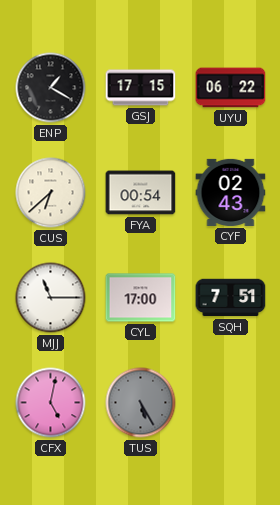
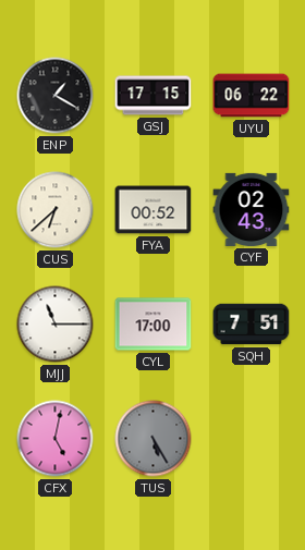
FYA: 00:54 -> 00:52 (154, 210)
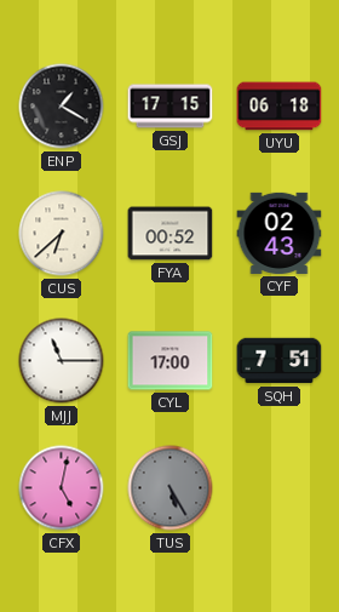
UYU: 06:22 -> 06:18 (280, 107)
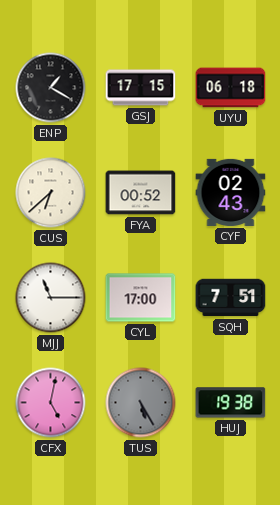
HUJ: none -> 19:38 (231, 403)
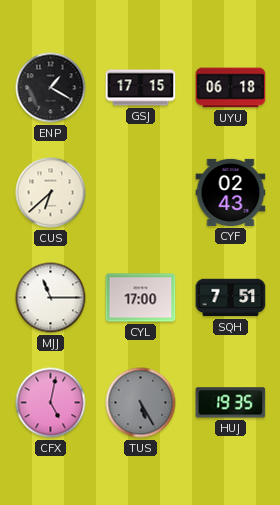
FYA: 00:52 -> none (141, 193)
HUJ: 19:38 -> 19:35 (231, 403)
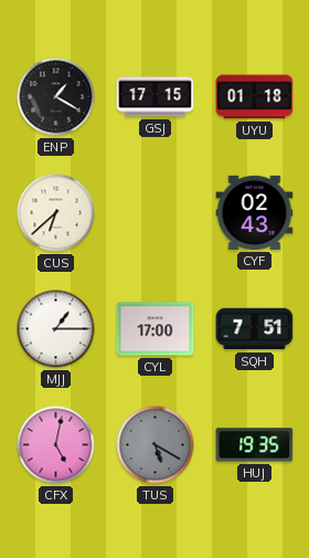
UYU: 06:18 -> 01:18 (255, 97)
MJJ: 11:15 -> 1:15 (56, 329)
TUS: 5:25 -> 5:20 (156, 445)
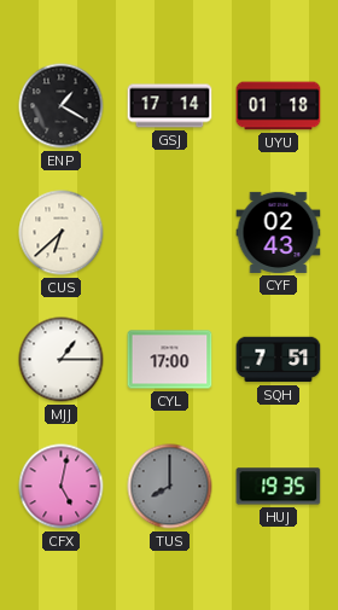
GSJ: 17:15 -> 17:14 (170, 106)
TUS: 5:20 -> 8:00 (170, 487)
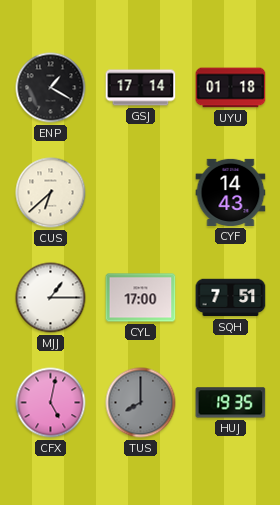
CYF: 02:43 -> 14:43 (231, 192)
